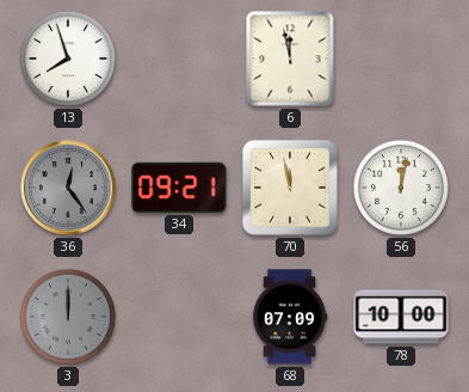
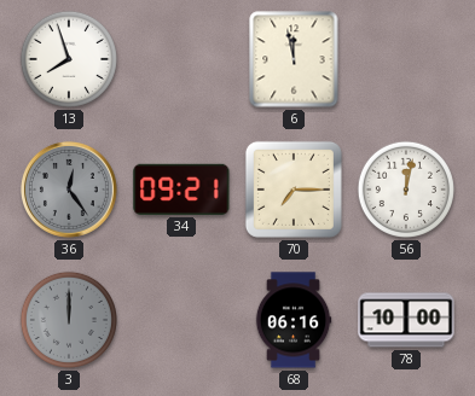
70: 11:58 -> 7:15 (294, 190)
68: 07:09 -> 06:16 (294, 320)
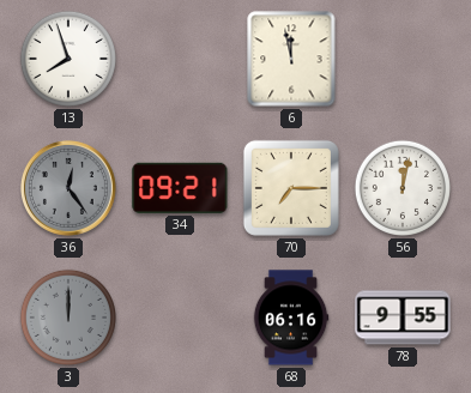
78: 10:00 -> 9:55 (403, 318)
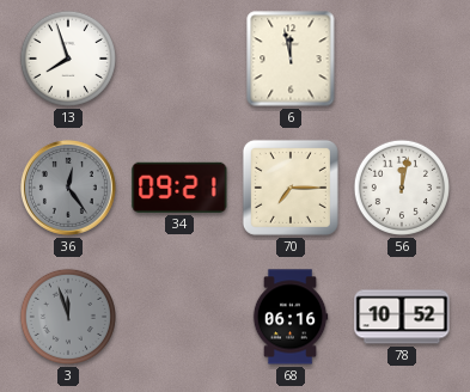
3: 12:00 -> 11:57 (68, 317)
78: 9:55 -> 10:52 (402, 317)
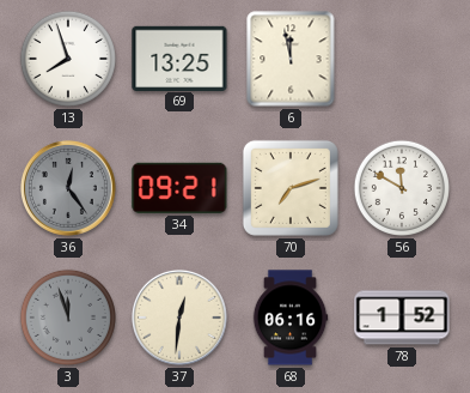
69: none -> 13:25 (179, 58)
70: 7:15 -> 7:12 (291, 188)
56: 12:02 -> 11:50 (402, 188)
37: none -> 12:31 (179, 318)
78: 10:52 -> 1:52 (402, 318)
